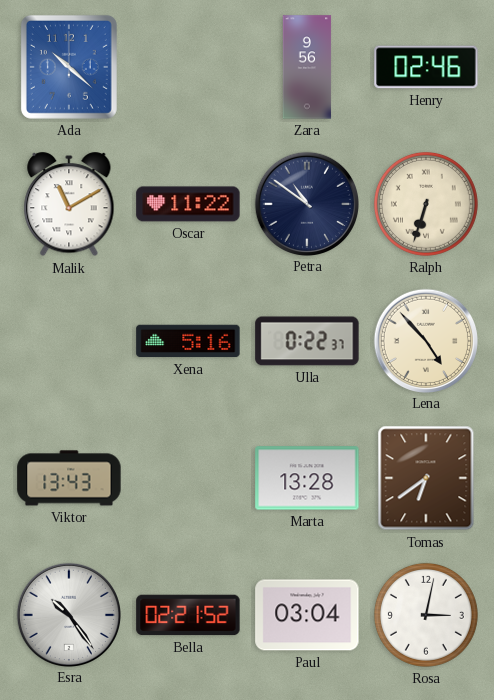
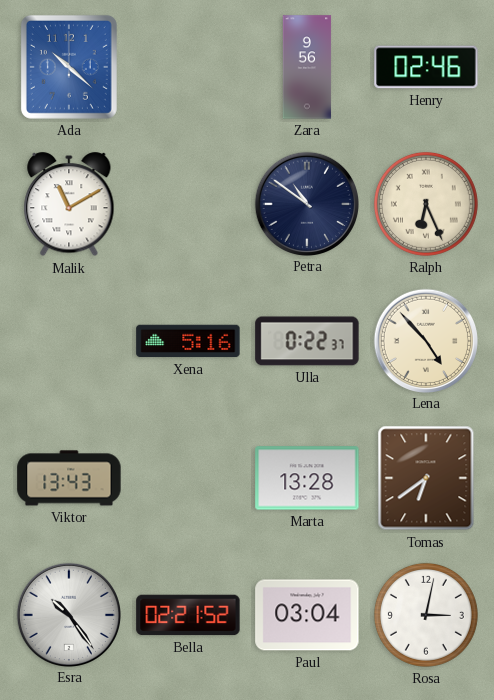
Oscar: 11:22 -> none (188, 204)
Ralph: 6:33 -> 6:26 (426, 204)
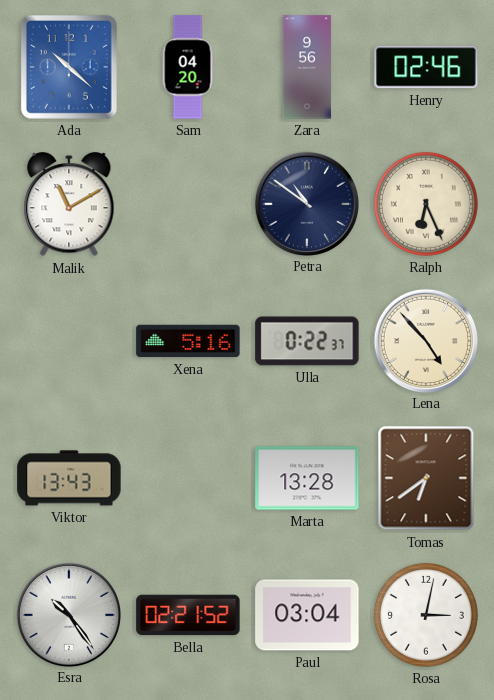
Sam: none -> 04:20 (188, 67)
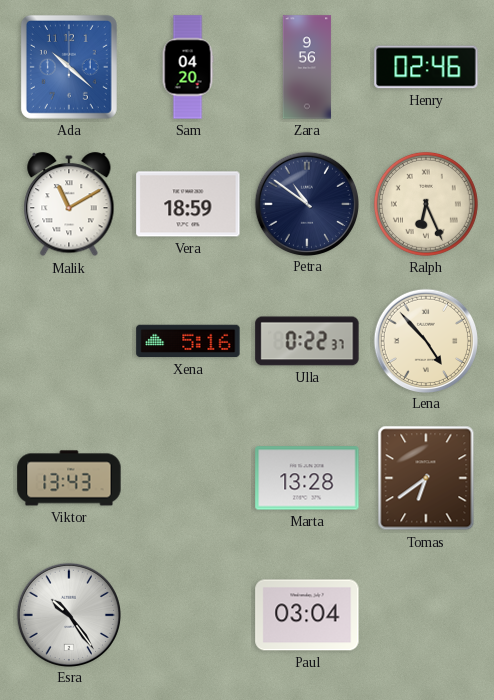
Vera: none -> 18:59 (188, 204)
Bella: 02:21 -> none (188, 615)
Rosa: 3:02 -> none (426, 615)
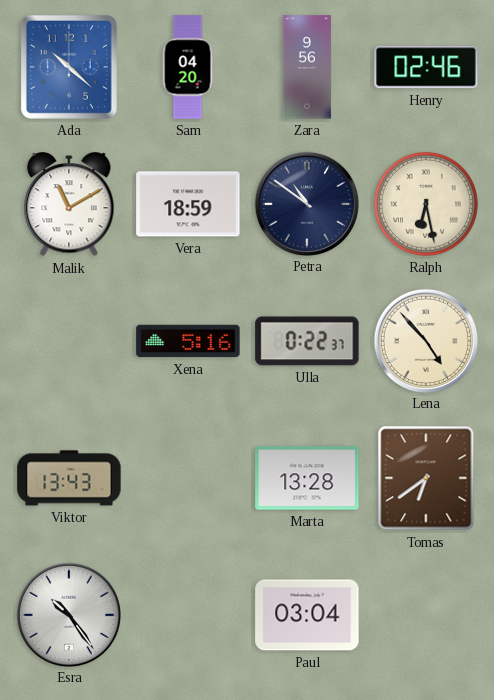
Ralph: 6:26 -> 6:28 (426, 204)
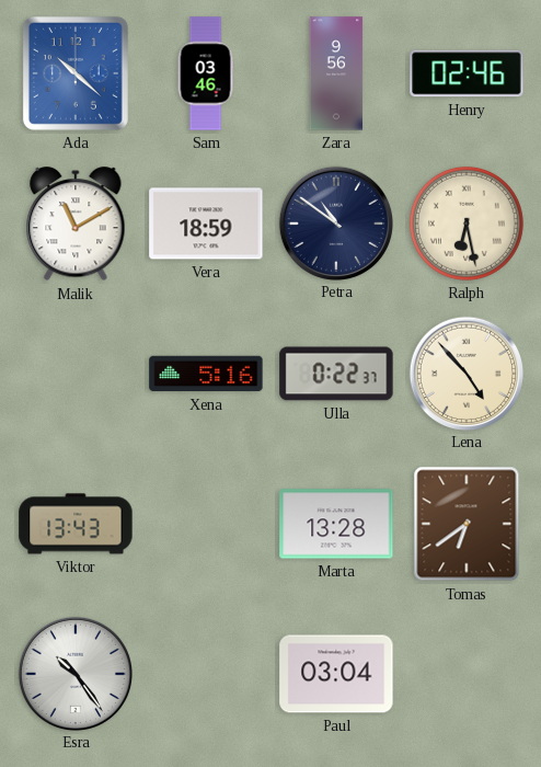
Sam: 04:20 -> 03:46 (206, 73)
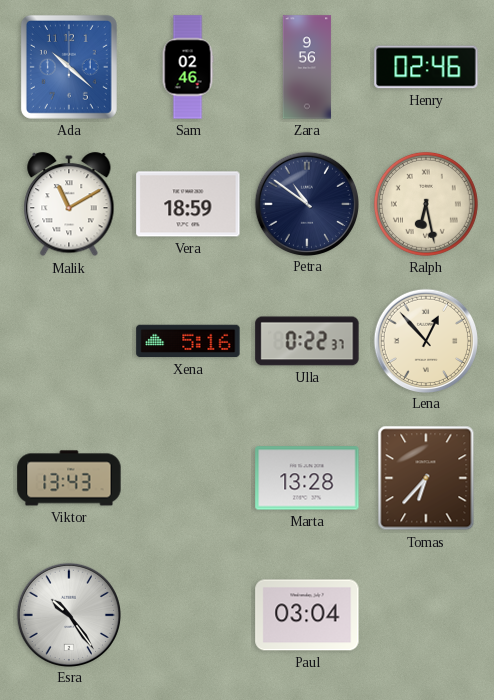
Sam: 03:46 -> 02:46 (188, 67)
Lena: 4:53 -> 12:53 (425, 340)
Tomas: 6:39 -> 6:37 (426, 478)
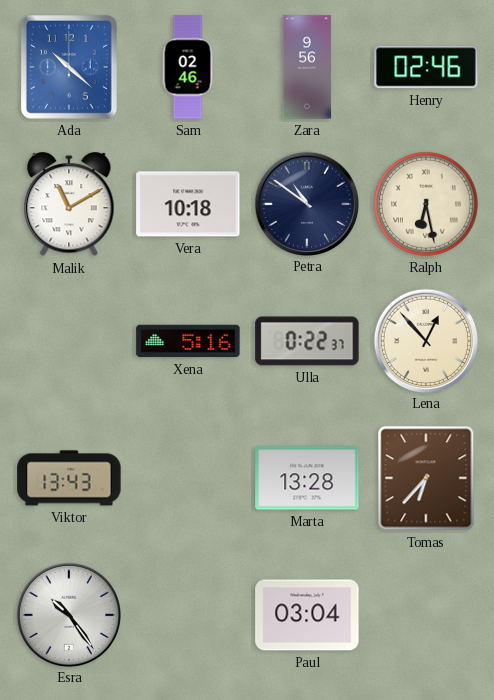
Vera: 18:59 -> 10:18 (188, 204)
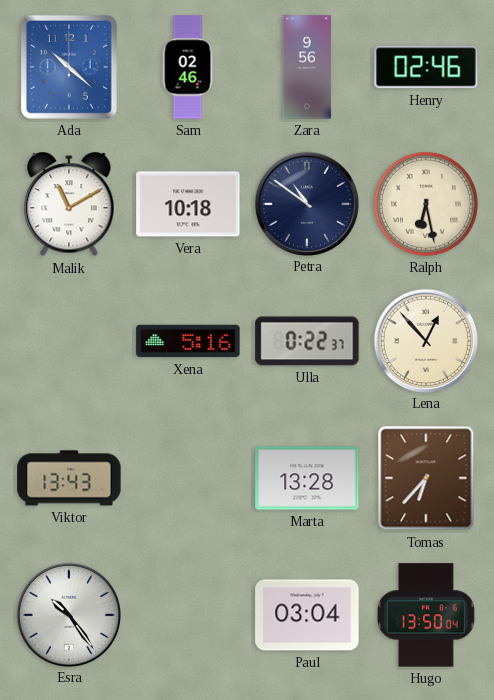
Hugo: none -> 13:50 (426, 615)
